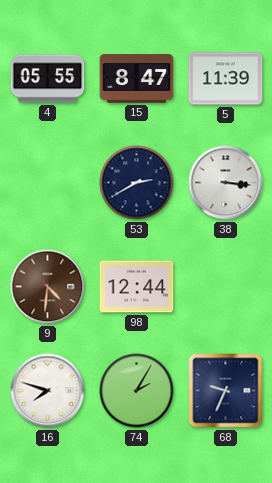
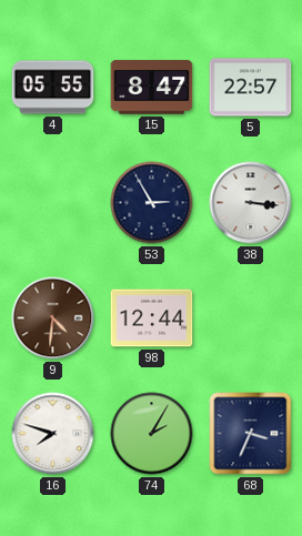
5: 11:39 -> 22:57 (251, 88)
53: 2:40 -> 2:55 (152, 203)
68: 9:34 -> 3:34 (251, 434)
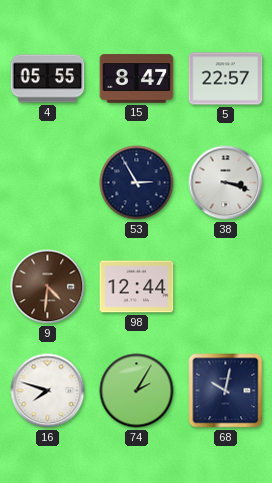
38: 3:16 -> 3:18 (226, 183)
68: 3:34 -> 10:02 (226, 391)
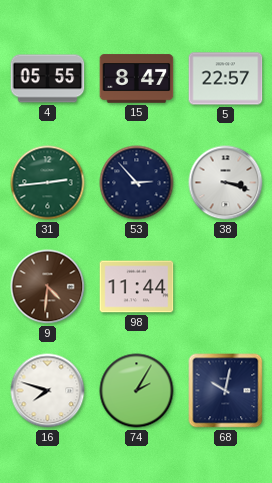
31: none -> 2:44 (48, 183)
53: 2:55 -> 2:53 (137, 183)
98: 12:44 -> 11:44 (137, 287)
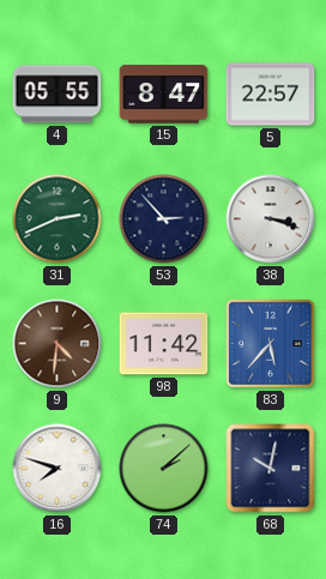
31: 2:44 -> 2:41 (58, 219)
98: 11:44 -> 11:42 (164, 344)
83: none -> 5:37 (271, 344)
74: 2:05 -> 2:08 (164, 469)
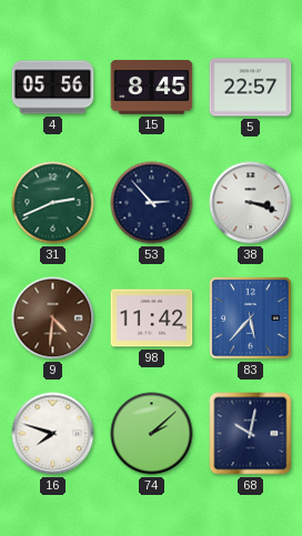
4: 05:55 -> 05:56 (53, 88)
15: 8:47 -> 8:45 (152, 88)
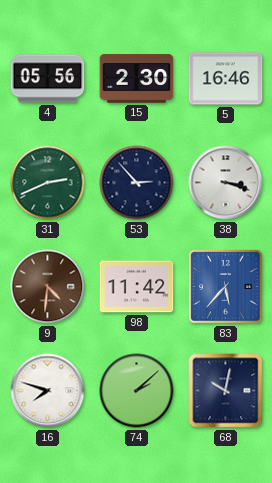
15: 8:45 -> 2:30 (137, 79)
5: 22:57 -> 16:46 (226, 79)
